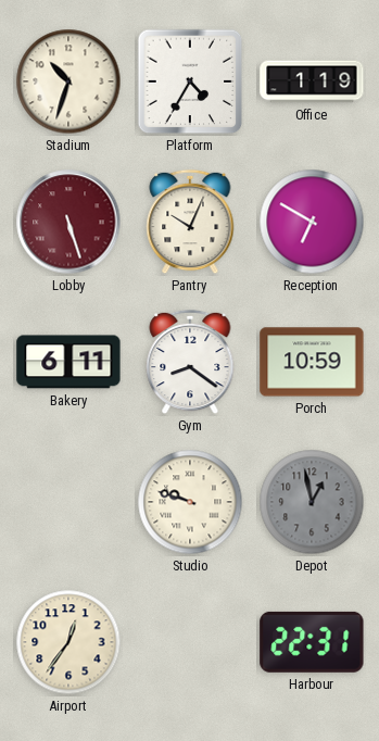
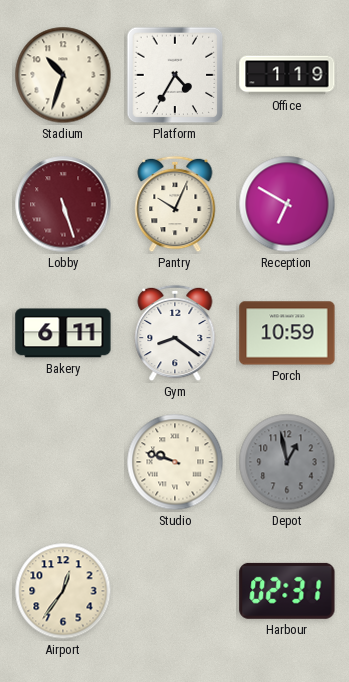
Harbour: 22:31 -> 02:31 (287, 591)
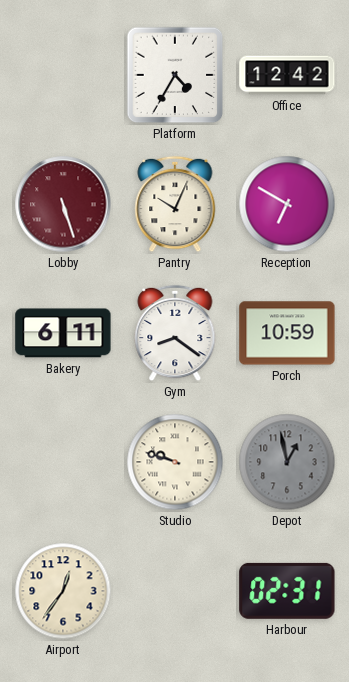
Stadium: 10:33 -> none (63, 75)
Office: 1:19 -> 12:42 (287, 75)
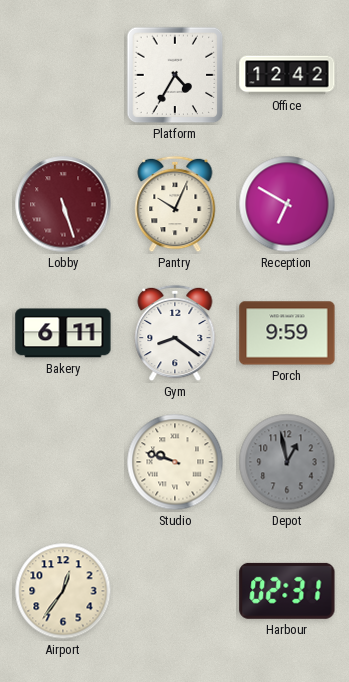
Porch: 10:59 -> 9:59 (287, 333)
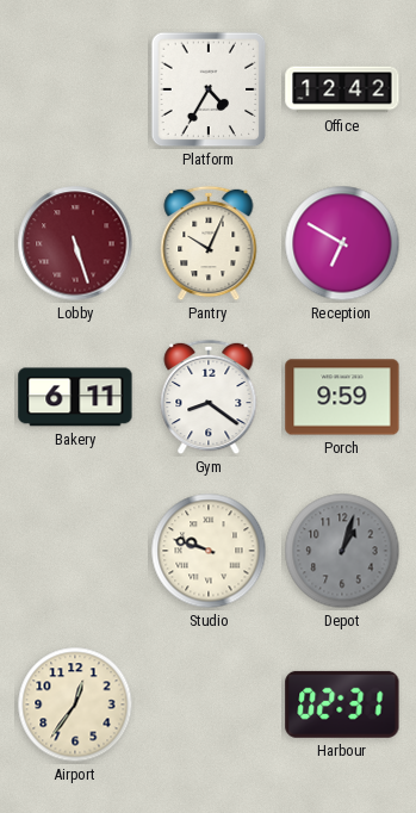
Depot: 12:58 -> 1:03 (342, 551)
